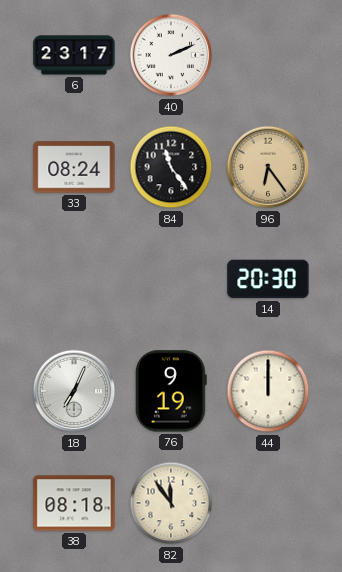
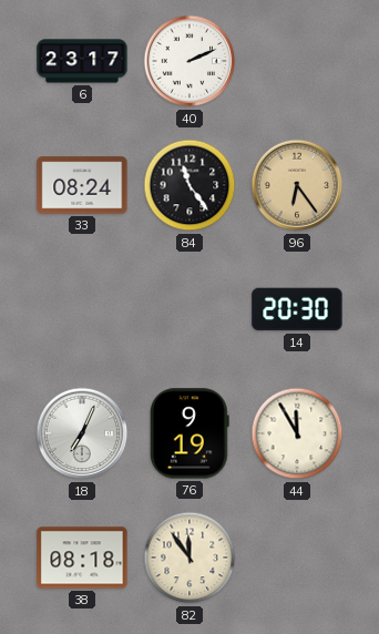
44: 12:00 -> 11:55 (297, 433)
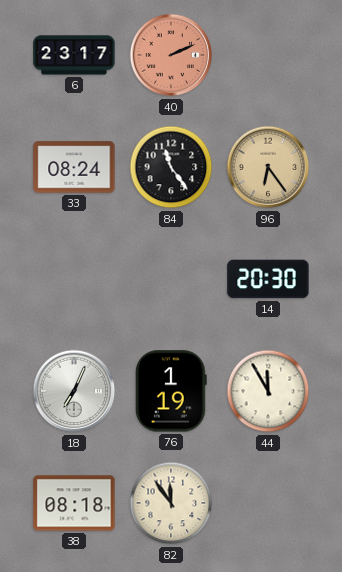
40 dial: white -> salmon (171, 55)
76: 9:19 -> 1:19 (171, 391)
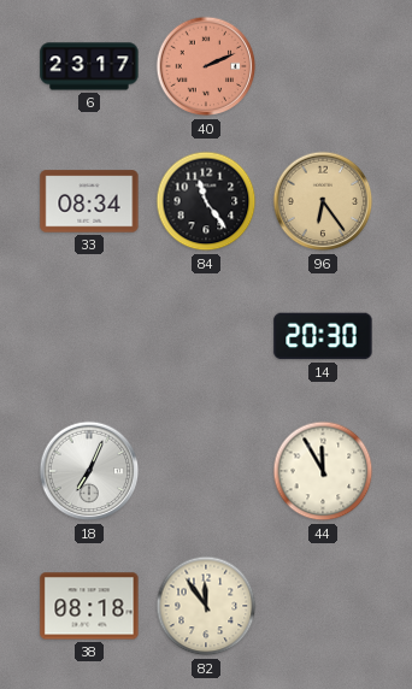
33: 08:24 -> 08:34 (89, 201)
76: 1:19 -> none (171, 391)
